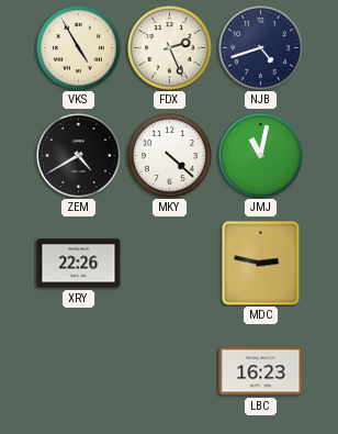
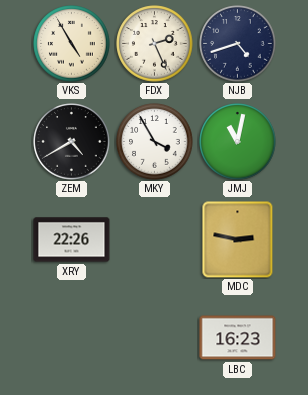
MKY: 4:22 -> 3:55 (155, 142)
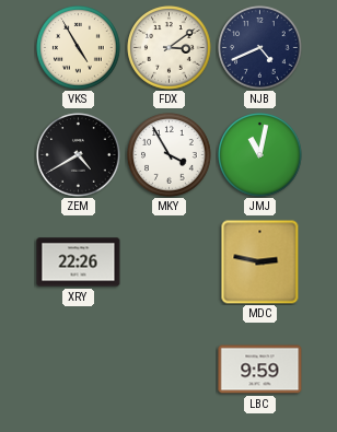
FDX: 2:26 -> 3:09 (170, 48)
NJB: 4:42 -> 4:41 (260, 48)
LBC: 16:23 -> 9:59 (260, 370)
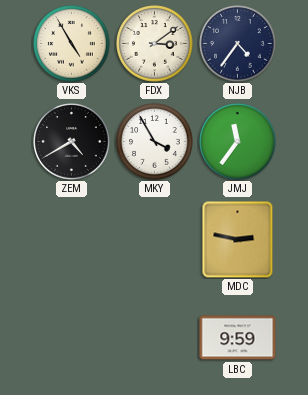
NJB: 4:41 -> 4:36 (238, 44)
JMJ: 11:02 -> 11:36 (238, 142)
XRY: 22:26 -> none (79, 262)
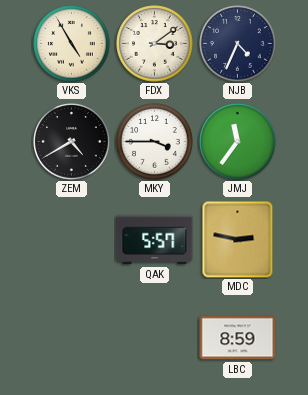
NJB: 4:36 -> 4:34 (238, 44)
MKY: 3:55 -> 3:45 (155, 142)
QAK: none -> 5:57 (155, 240)
LBC: 9:59 -> 8:59 (238, 338)
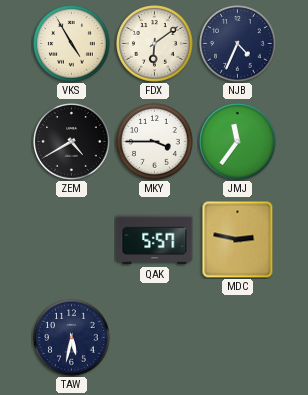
FDX: 3:09 -> 6:09 (155, 44)
TAW: none -> 5:32 (72, 338)
LBC: 8:59 -> none (238, 338)
